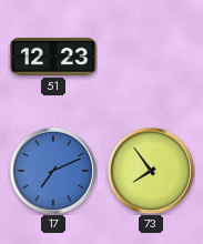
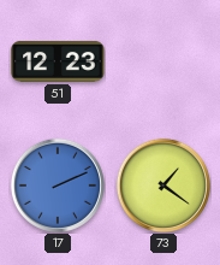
17: 7:11 -> 2:11 (58, 185)
73: 7:54 -> 1:21 (163, 185)
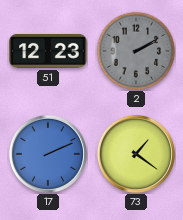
2: none -> 2:10 (136, 51)
